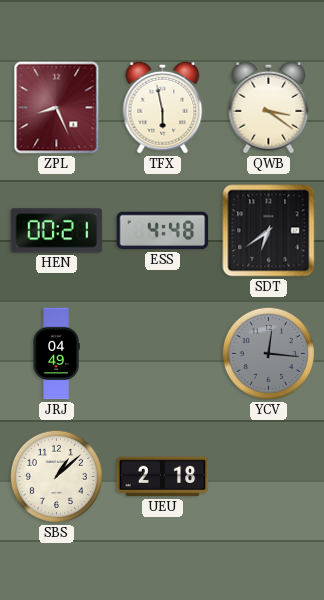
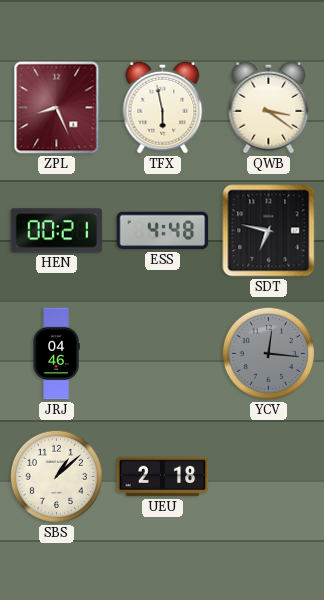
SDT: 6:39 -> 6:47 (269, 231)
JRJ: 04:49 -> 04:46 (56, 354)
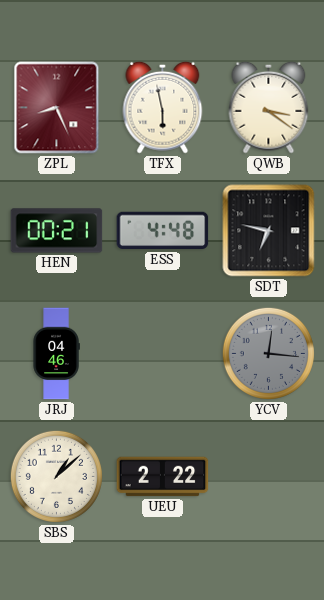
UEU: 2:18 -> 2:22 (163, 477)
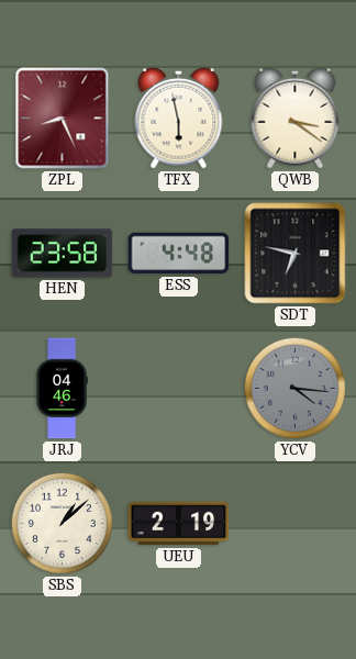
HEN: 00:21 -> 23:58 (63, 254)
YCV: 12:16 -> 4:16 (294, 388)
UEU: 2:22 -> 2:19 (179, 524)
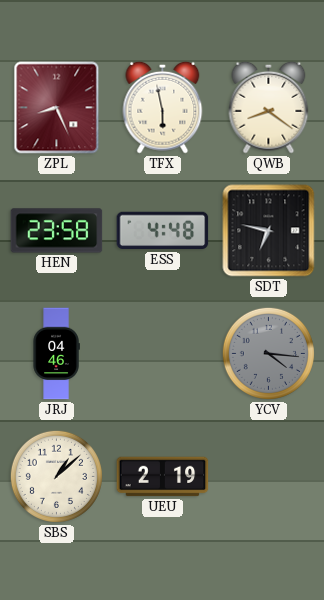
QWB: 3:21 -> 8:21 (269, 107)
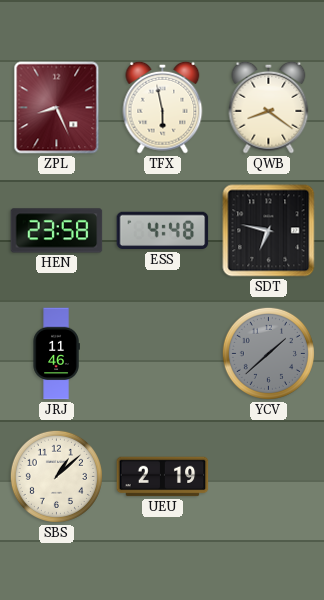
JRJ: 04:46 -> 11:46 (56, 354)
YCV: 4:16 -> 1:38 (268, 353)
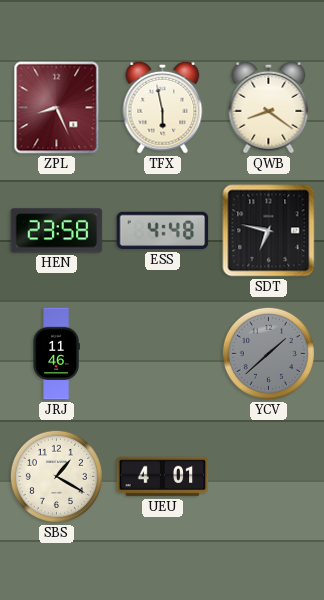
SBS: 1:08 -> 1:20 (56, 476)
UEU: 2:19 -> 4:01 (163, 477)
